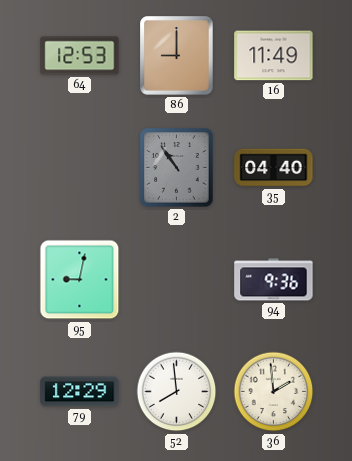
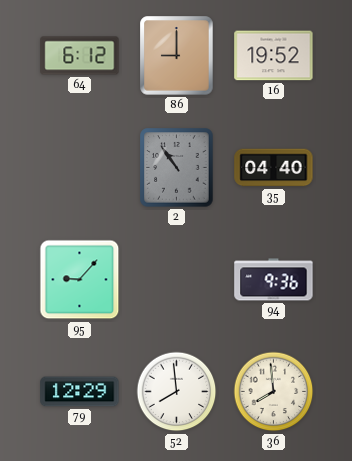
64: 12:53 -> 6:12 (80, 56)
16: 11:49 -> 19:52 (274, 56)
95: 9:02 -> 9:07 (80, 280)
36: 1:59 -> 7:59 (274, 392)
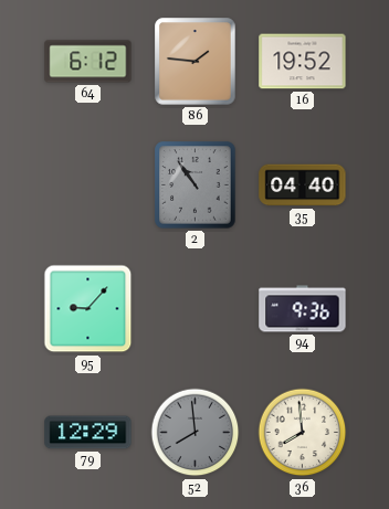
86: 9:00 -> 1:46 (196, 62)
52 dial: white -> grey (196, 433)
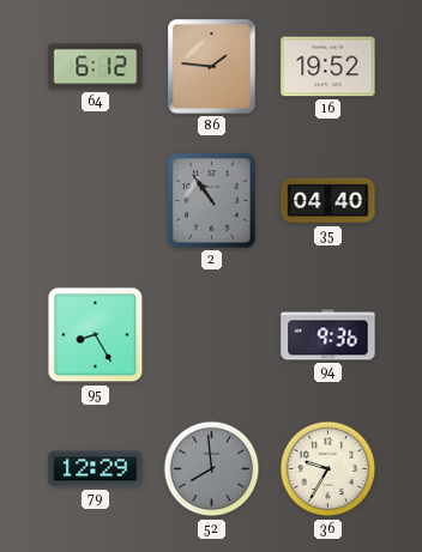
95: 9:07 -> 8:25 (96, 335)
36: 7:59 -> 9:35 (328, 469)
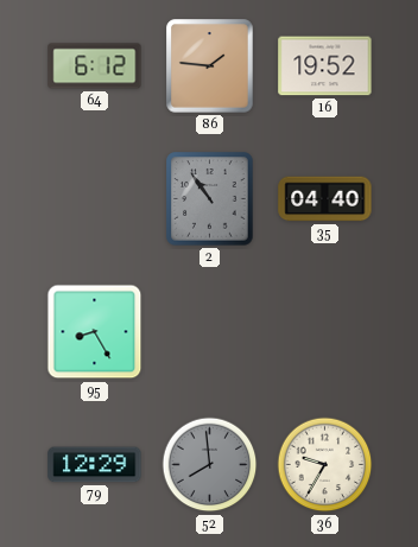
94: 9:36 -> none (328, 335)
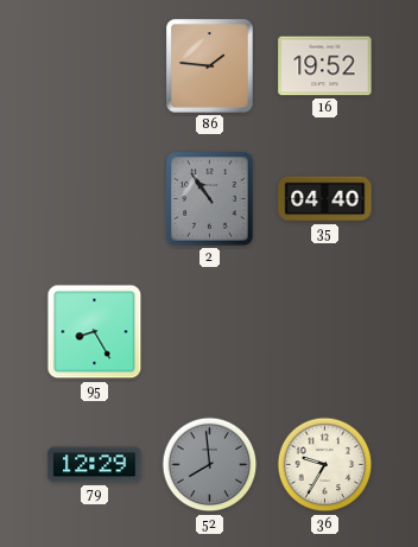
64: 6:12 -> none (95, 66)
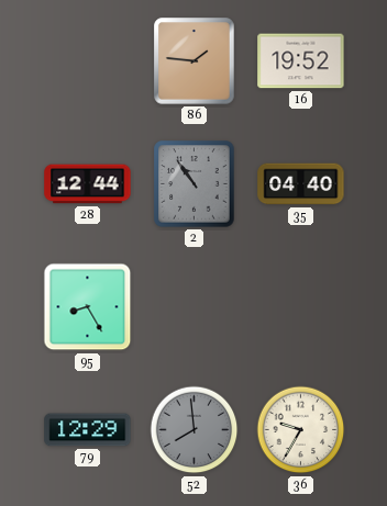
28: none -> 12:44 (88, 184)
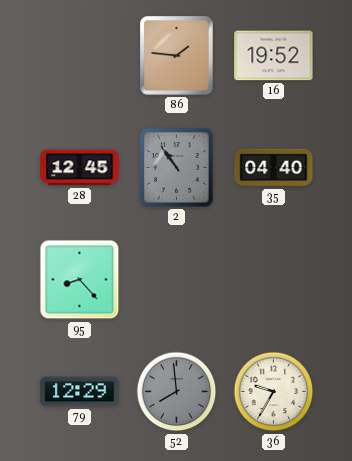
28: 12:44 -> 12:45 (80, 168)
95: 8:25 -> 8:23 (80, 280)
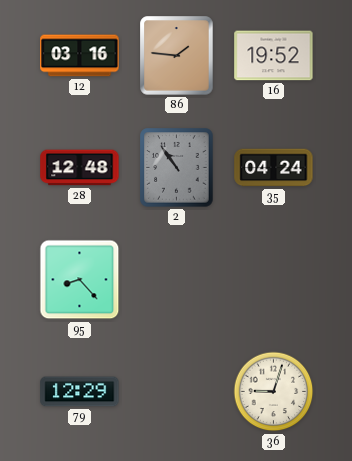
12: none -> 03:16 (80, 56)
28: 12:45 -> 12:48 (80, 168)
35: 04:40 -> 04:24 (274, 168)
52: 7:59 -> none (177, 392)
36: 9:35 -> 9:03 (274, 392)
